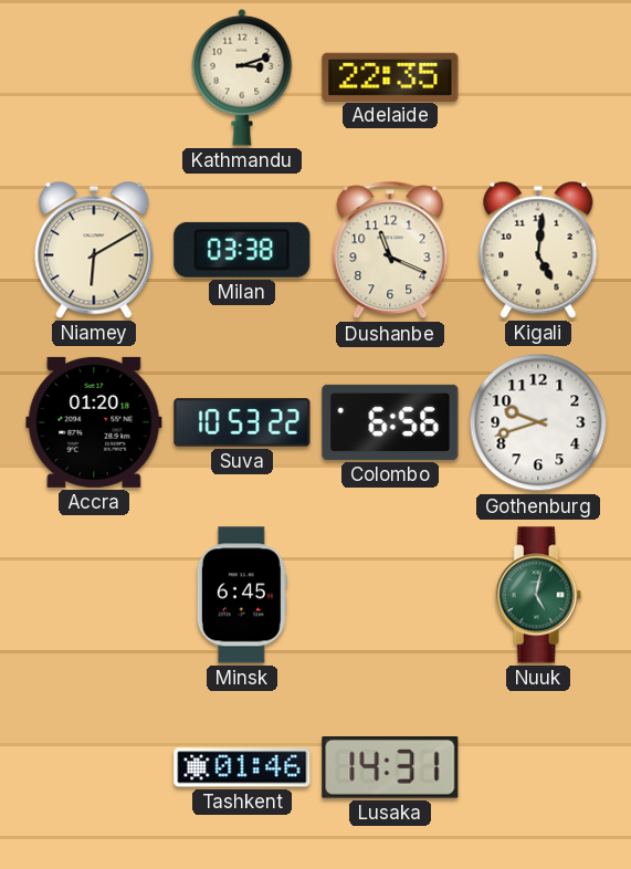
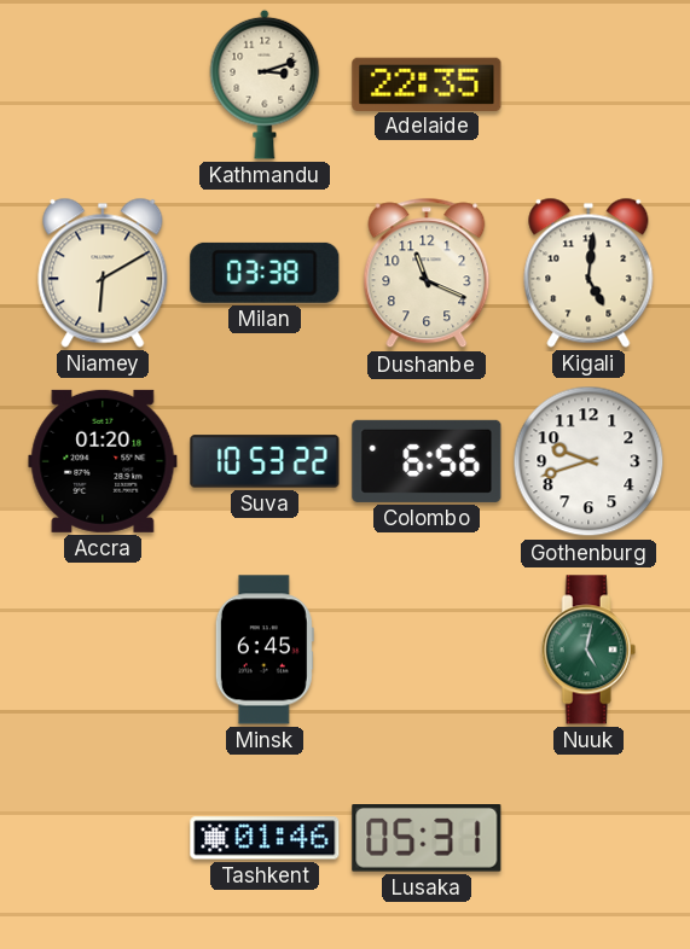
Lusaka: 14:31 -> 05:31 (427, 839)
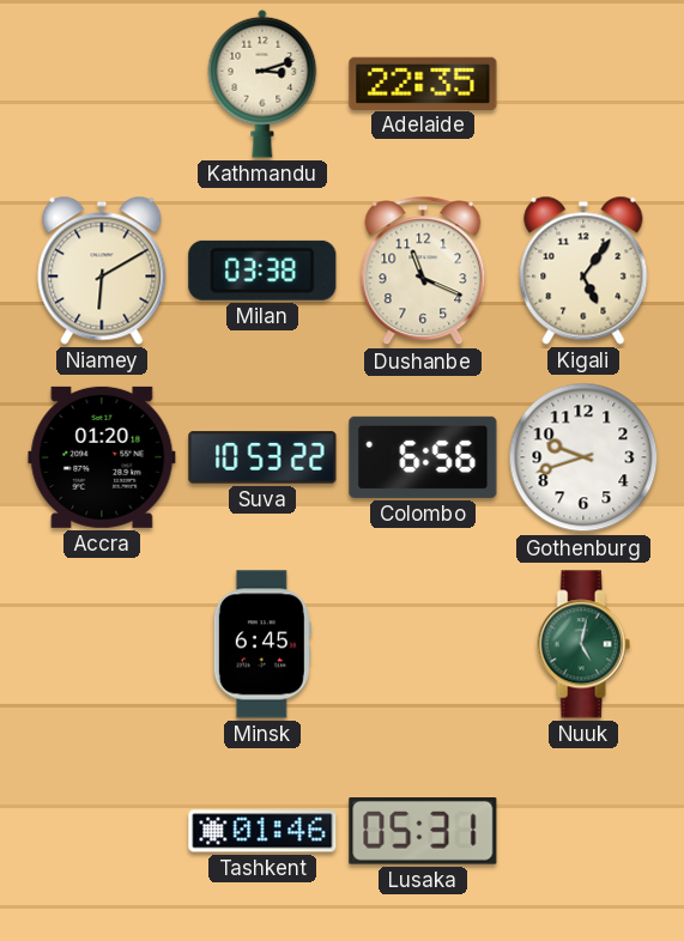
Kigali: 5:01 -> 5:06 (583, 271)
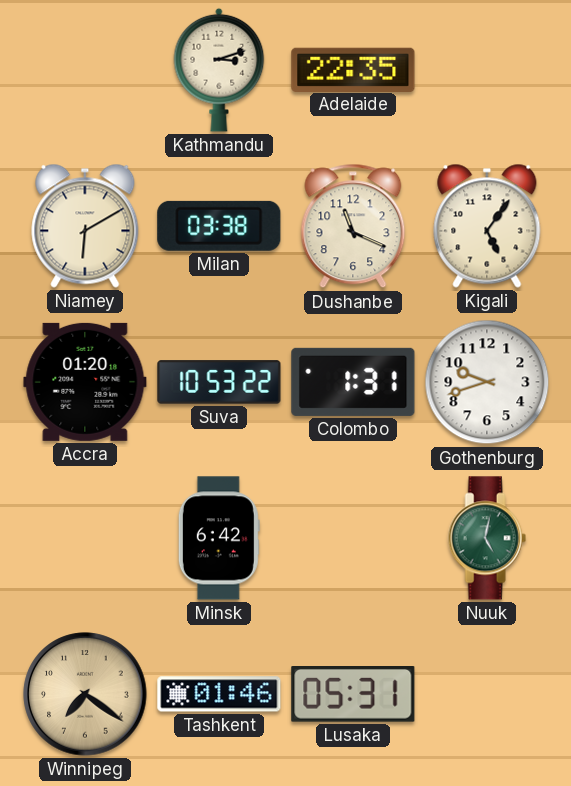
Colombo: 6:56 -> 1:31 (353, 382)
Minsk: 6:45 -> 6:42 (219, 538)
Winnipeg: none -> 7:21 (85, 694)
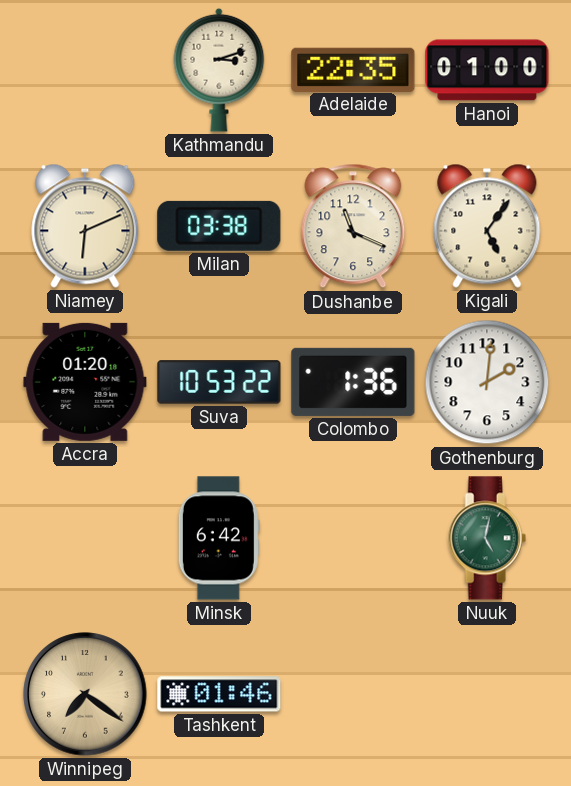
Hanoi: none -> 01:00 (487, 70)
Niamey: 6:10 -> 6:11 (85, 226)
Colombo: 1:31 -> 1:36 (353, 382)
Gothenburg: 9:42 -> 2:01 (487, 382)
Lusaka: 05:31 -> none (353, 695)
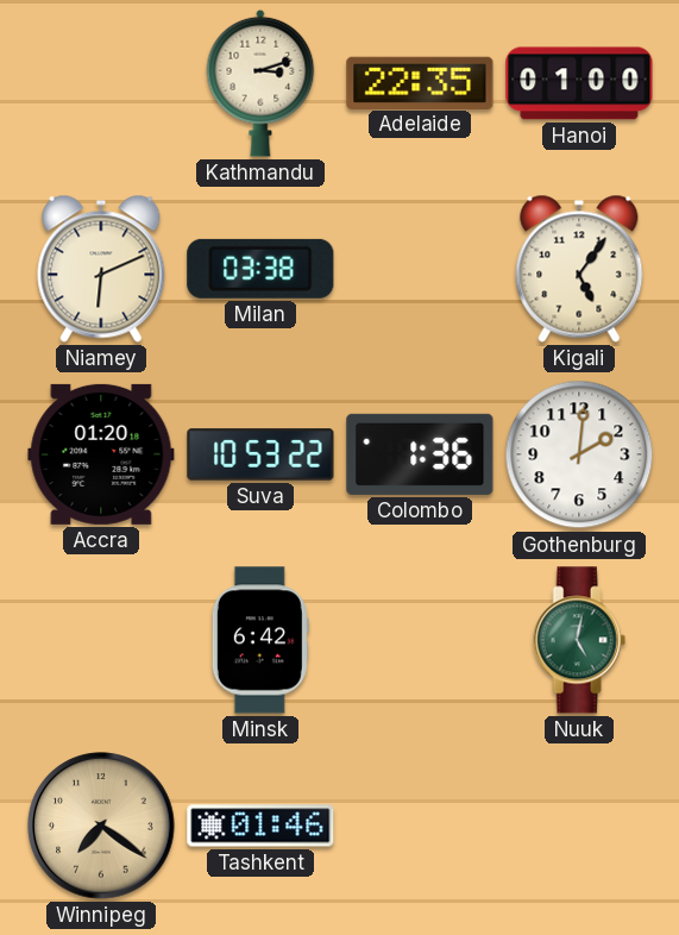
Dushanbe: 11:19 -> none (353, 226)
